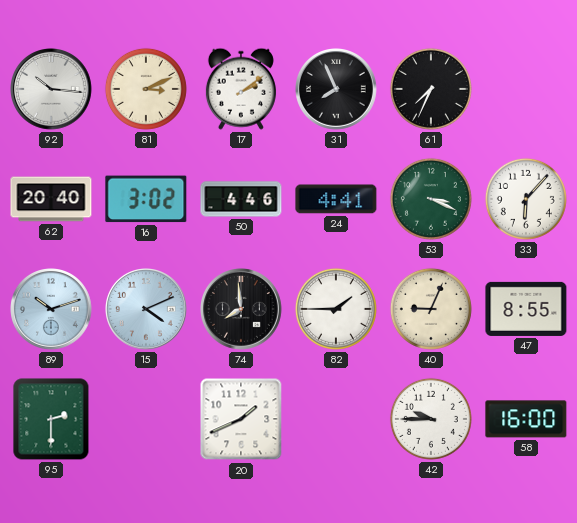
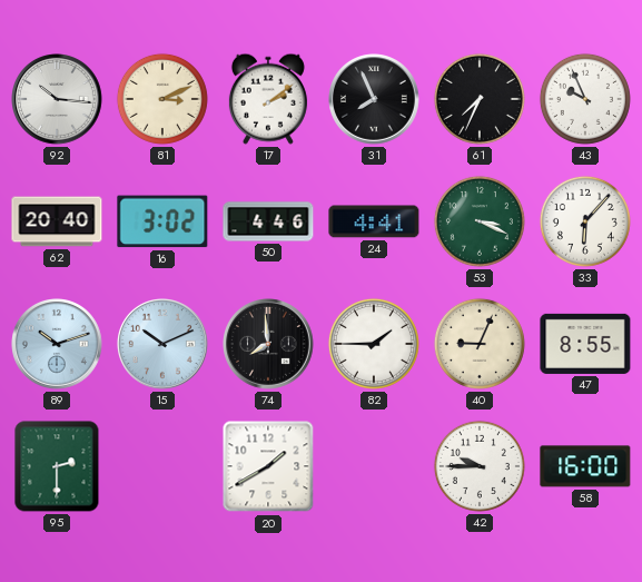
43: none -> 9:56 (585, 99)
15: 4:11 -> 10:11 (164, 345)
20: 1:41 -> 1:40 (268, 466)
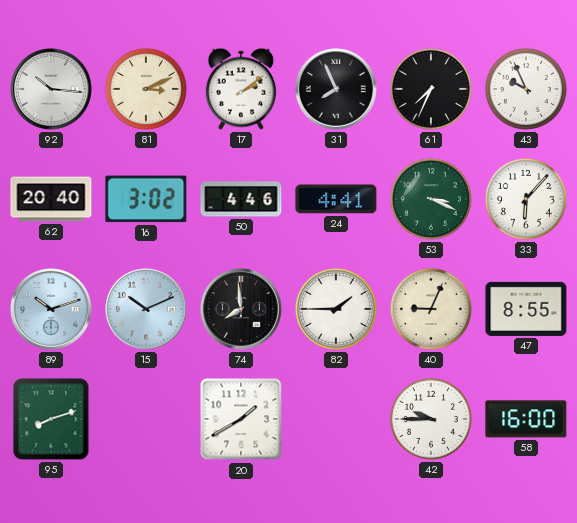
95: 2:30 -> 8:12 (51, 419)
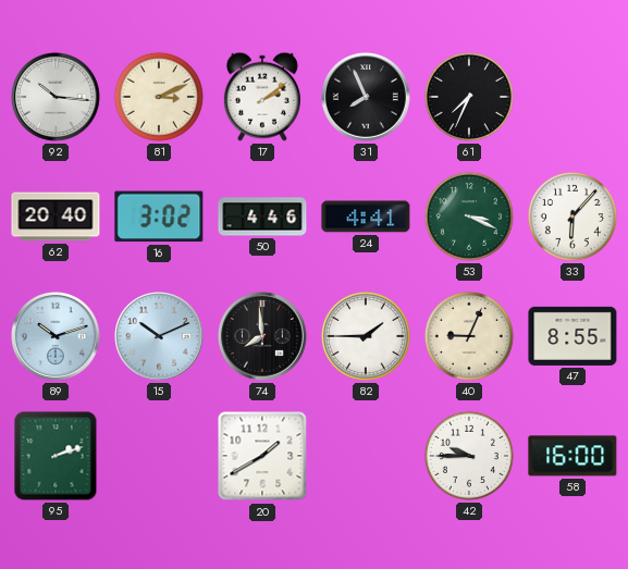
43: 9:56 -> none (526, 89)
95: 8:12 -> 2:12 (56, 456)
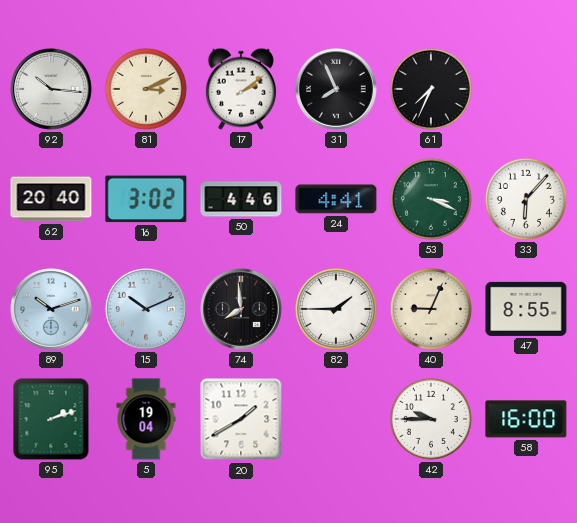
5: none -> 19:04 (146, 419)
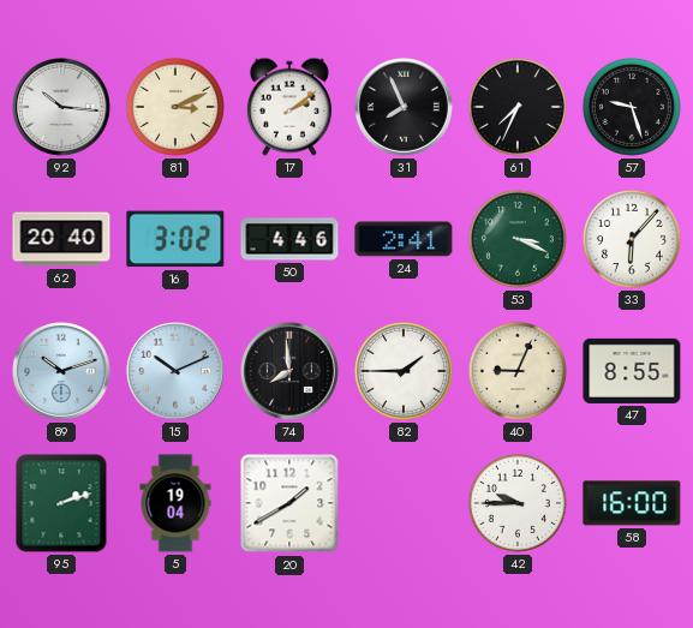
57: none -> 9:27 (632, 107)
24: 4:41 -> 2:41 (404, 239)
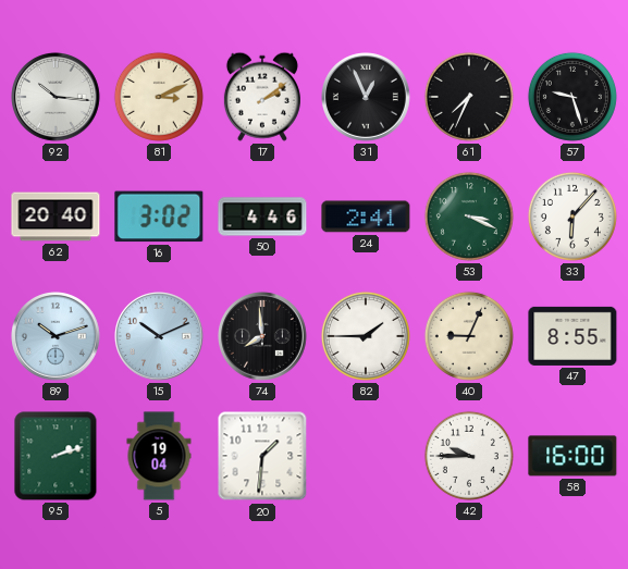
31: 7:56 -> 12:56 (367, 98)
20: 1:40 -> 1:31 (262, 456)
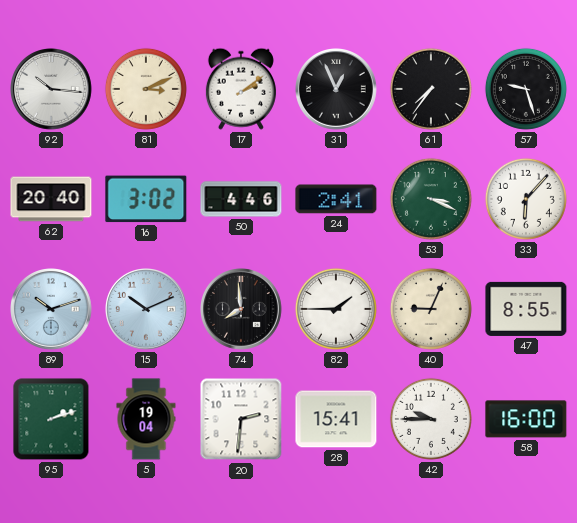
61: 7:34 -> 7:36 (431, 89)
20: 1:31 -> 2:31 (241, 419)
28: none -> 15:41 (336, 419)
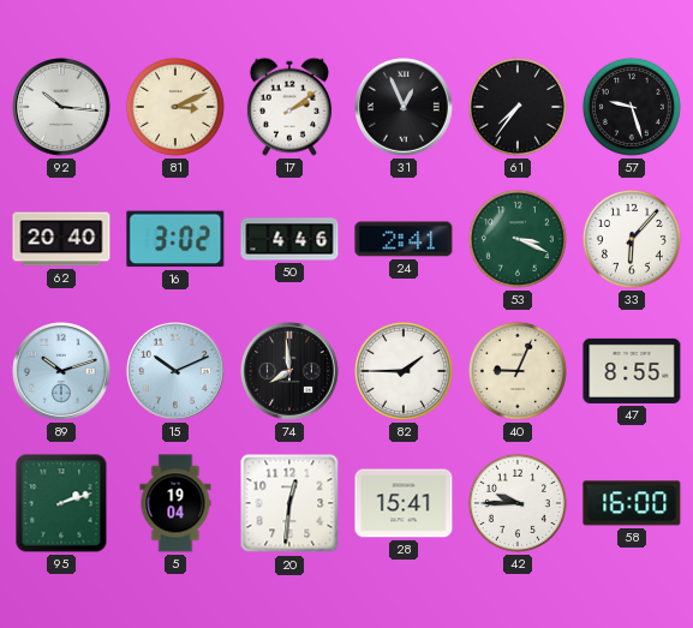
20: 2:31 -> 12:31 (289, 503)
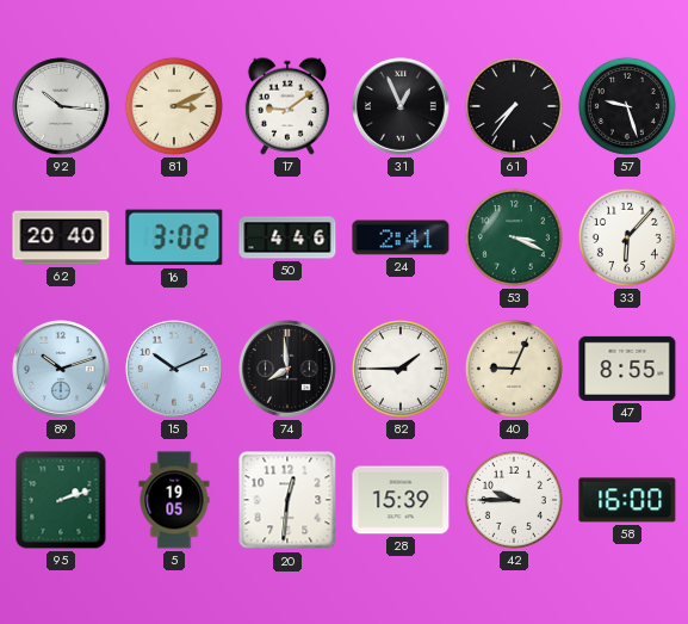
17: 2:09 -> 9:09 (287, 106)
5: 19:04 -> 19:05 (174, 500)
28: 15:41 -> 15:39 (401, 500)
